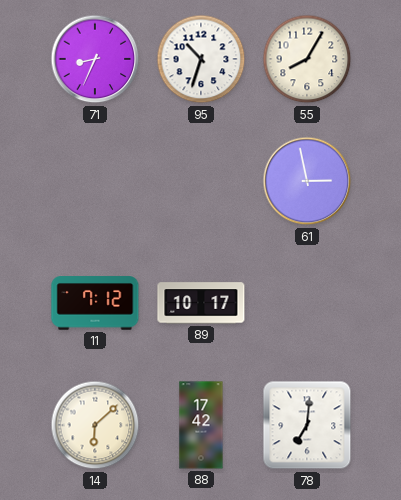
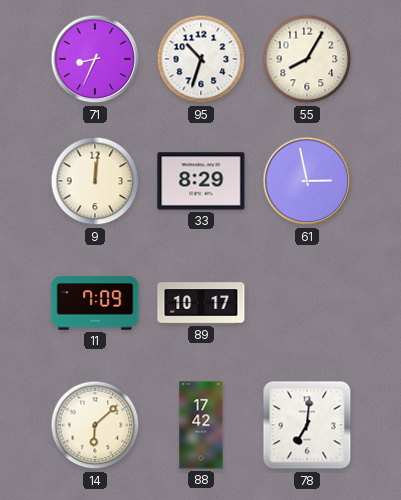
9: none -> 12:01 (95, 181)
33: none -> 8:29 (201, 181)
11: 7:12 -> 7:09 (95, 303)
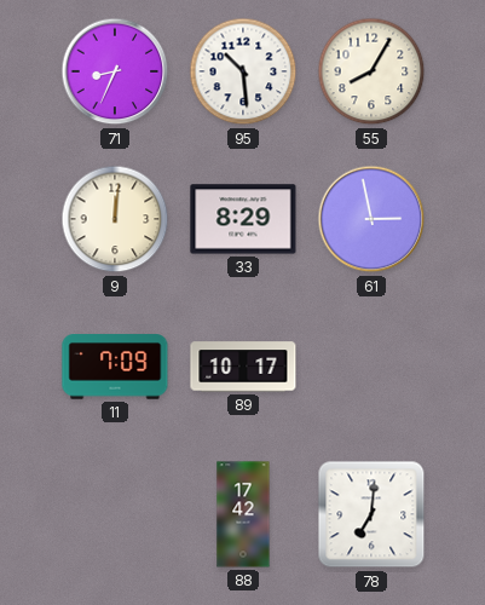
95: 10:33 -> 10:29 (243, 71)
14: 6:08 -> none (95, 425)
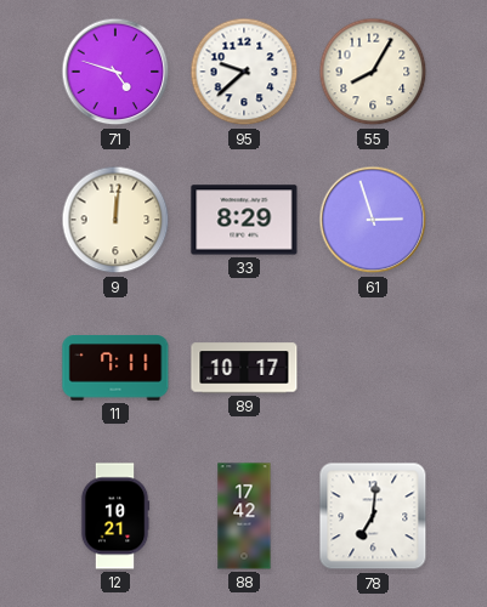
71: 8:34 -> 4:48 (115, 72)
95: 10:29 -> 9:38 (244, 72)
61: 2:58 -> 2:57 (373, 220)
11: 7:09 -> 7:11 (115, 368)
12: none -> 10:21 (115, 516)
